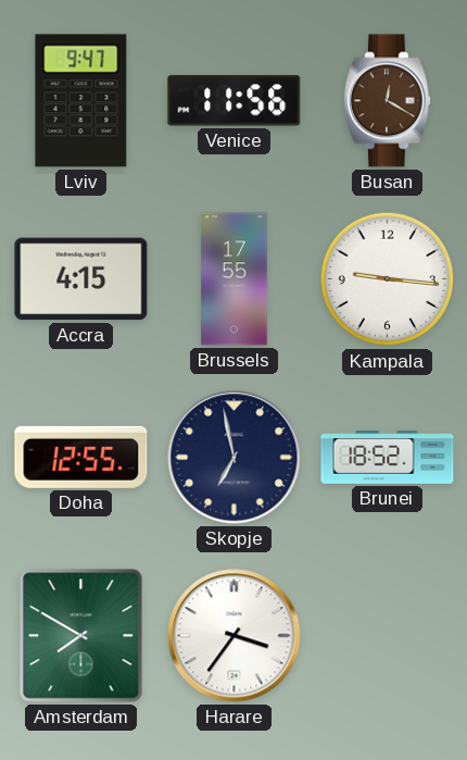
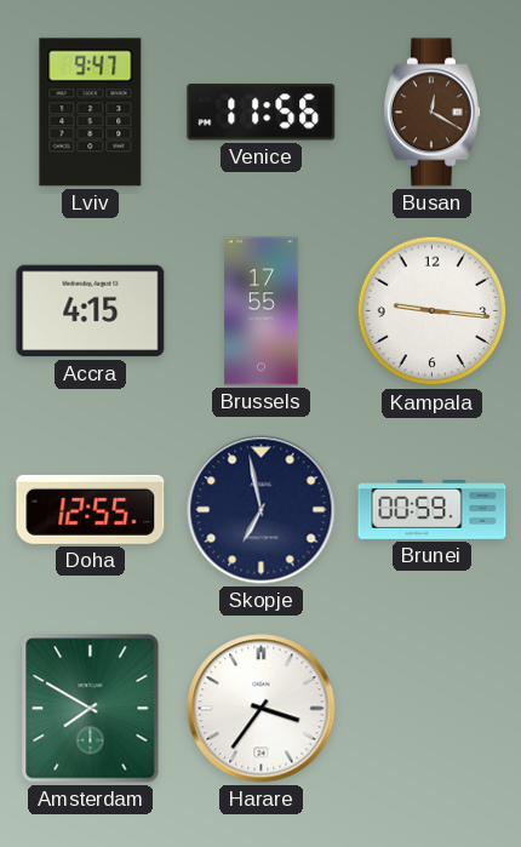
Brunei: 18:52 -> 00:59 (433, 510)
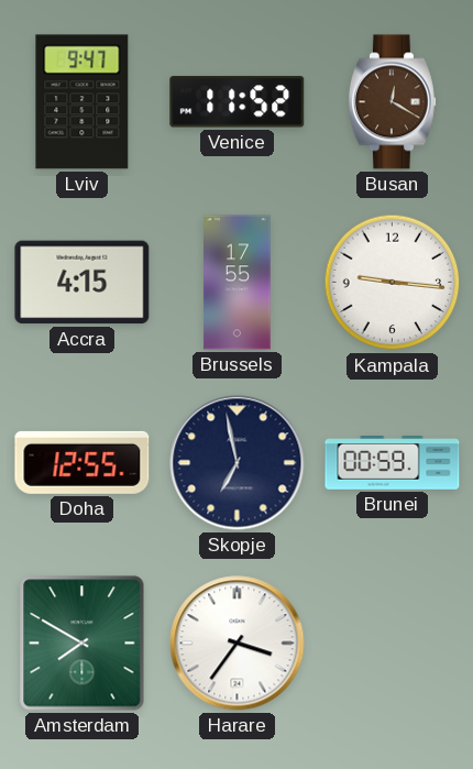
Venice: 11:56 -> 11:52 (238, 102)
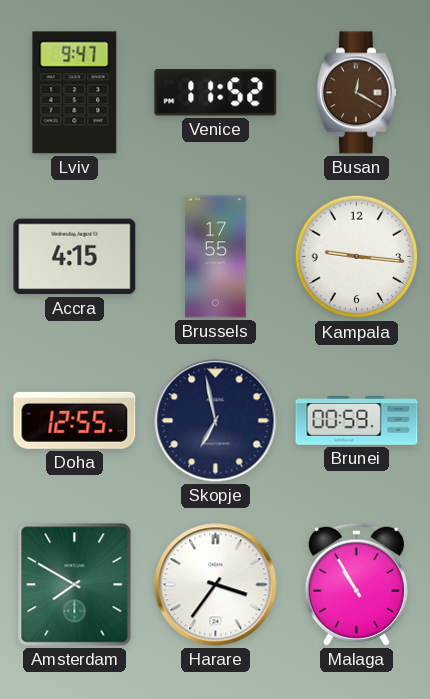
Malaga: none -> 10:55 (356, 584)
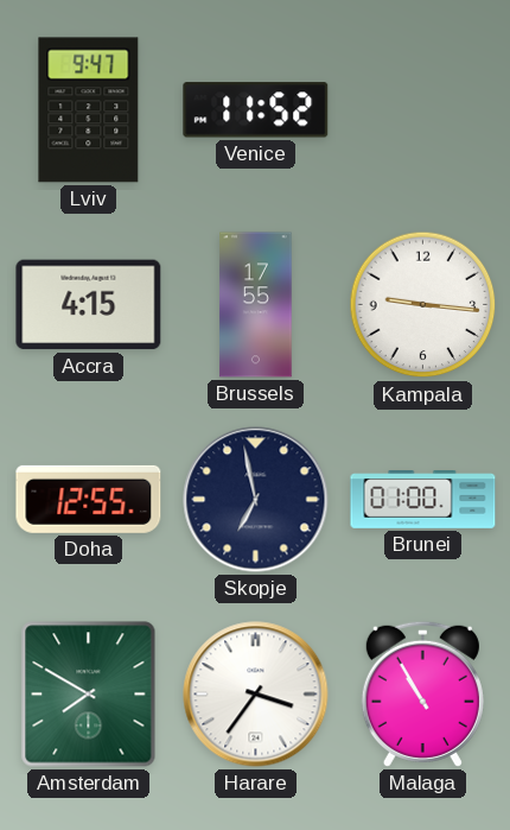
Busan: 12:20 -> none (356, 93)
Brunei: 00:59 -> 01:00 (423, 500)
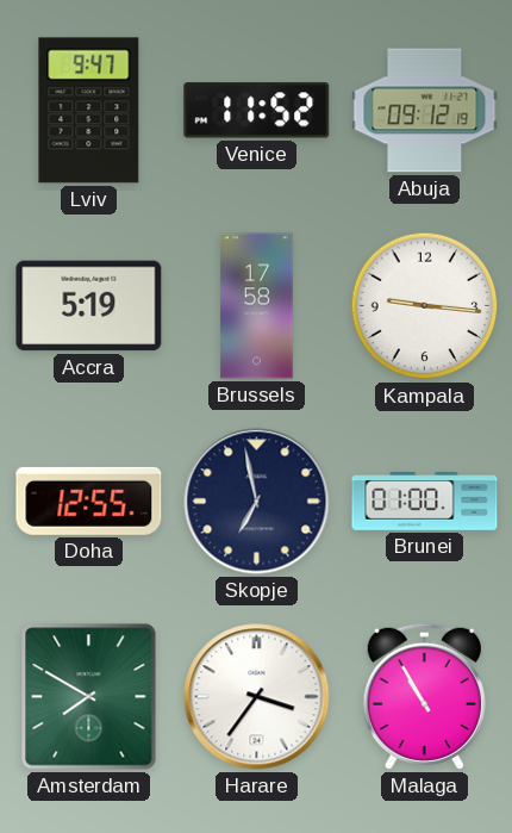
Abuja: none -> 09:12 (425, 111)
Accra: 4:15 -> 5:19 (89, 306)
Brussels: 17:55 -> 17:58 (257, 306)
